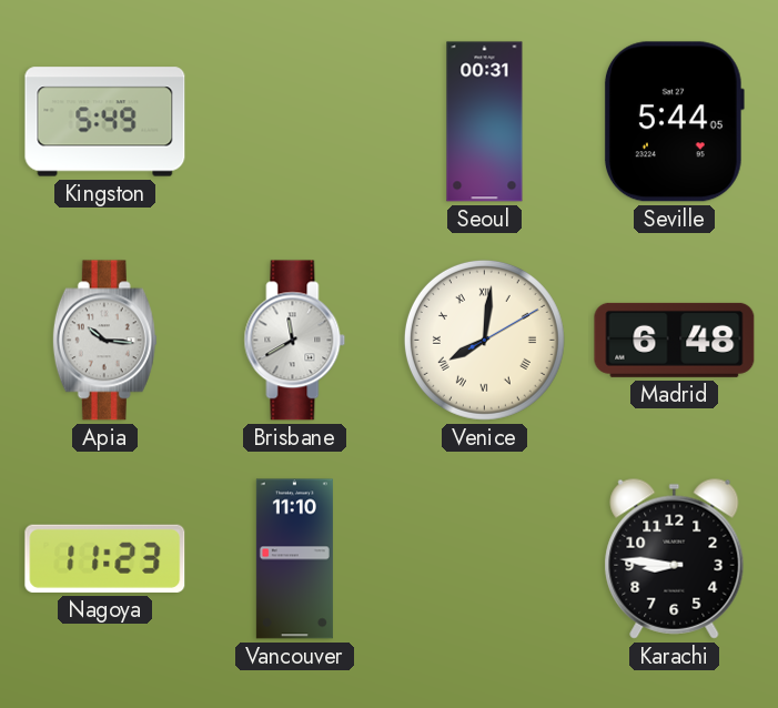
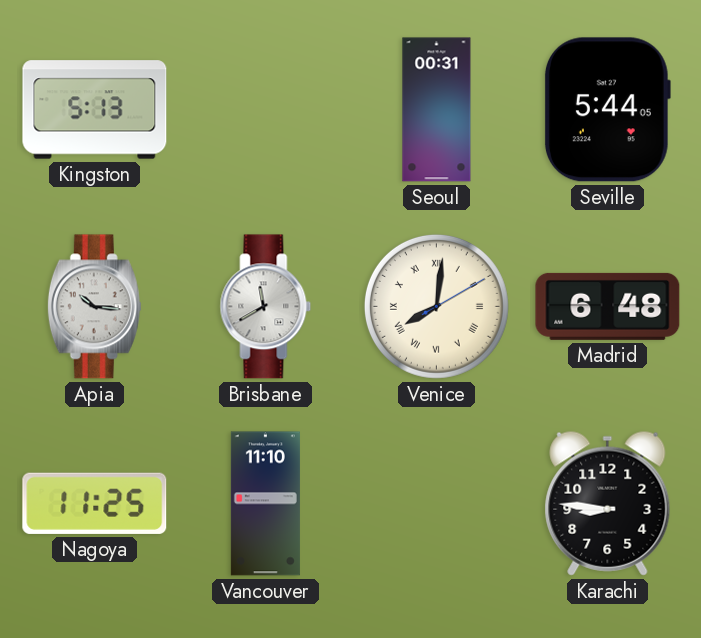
Kingston: 5:49 -> 5:13 (95, 110)
Nagoya: 11:23 -> 11:25 (95, 503)
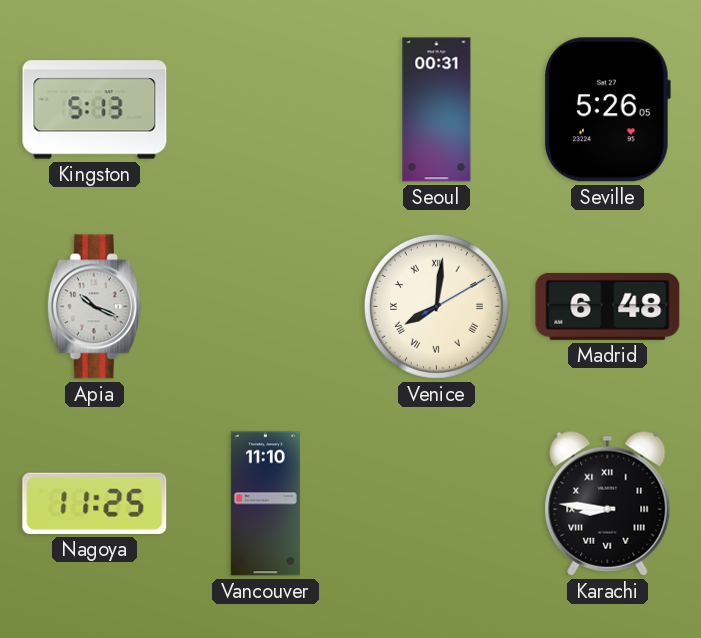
Seville: 5:44 -> 5:26 (607, 110)
Apia: 10:16 -> 10:19 (94, 307)
Brisbane: 11:40 -> none (266, 307)
Karachi numerals: Arabic -> Roman (608, 503)
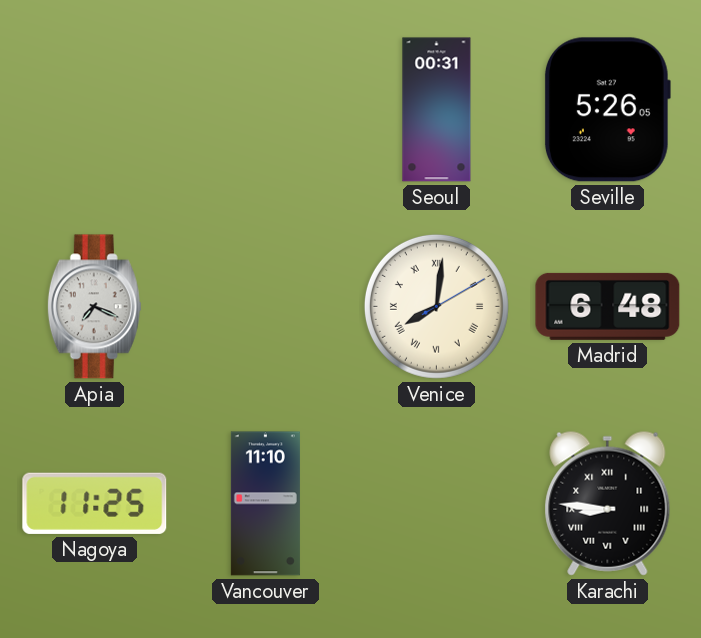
Kingston: 5:13 -> none (95, 110)
Apia: 10:19 -> 7:19 (94, 307)
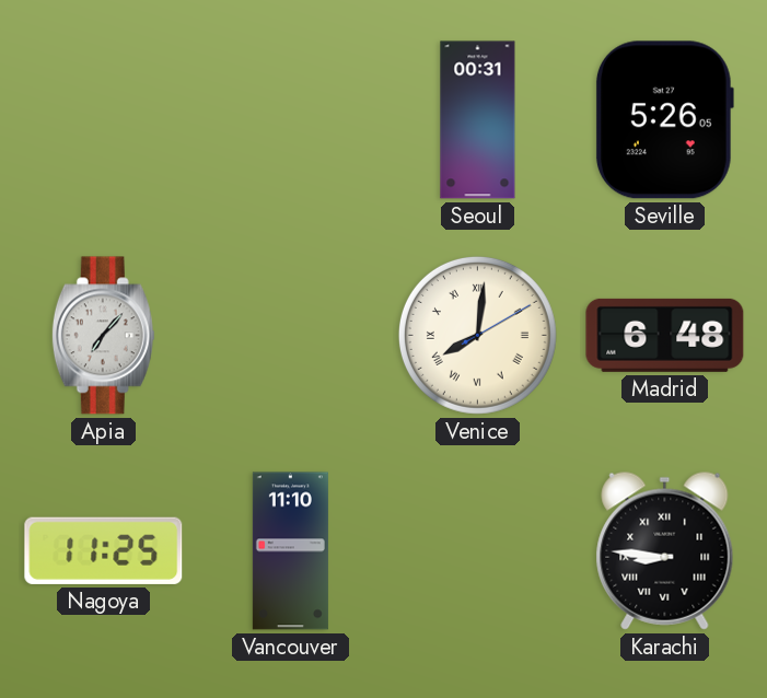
Apia: 7:19 -> 7:07 (103, 336)
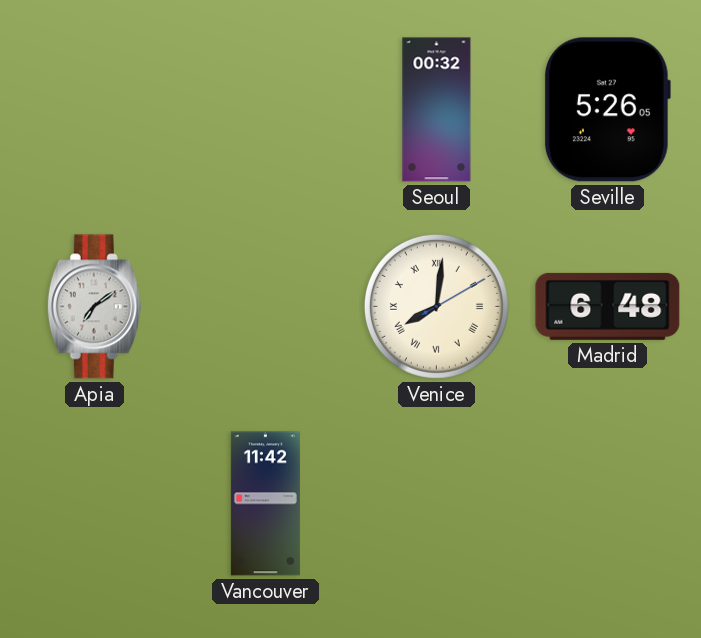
Seoul: 00:31 -> 00:32 (437, 110)
Apia: 7:07 -> 7:09 (94, 307)
Nagoya: 11:25 -> none (104, 550)
Vancouver: 11:10 -> 11:42 (265, 504)
Karachi: 8:46 -> none (665, 550)
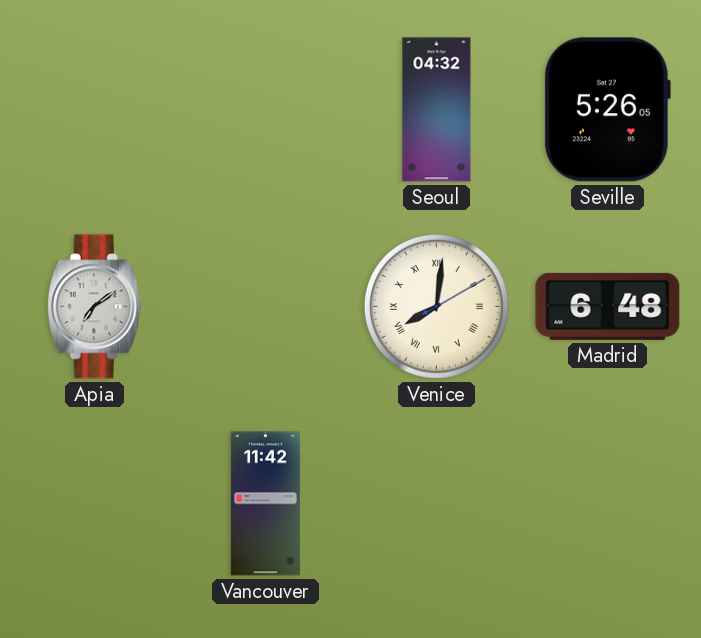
Seoul: 00:32 -> 04:32 (437, 110)
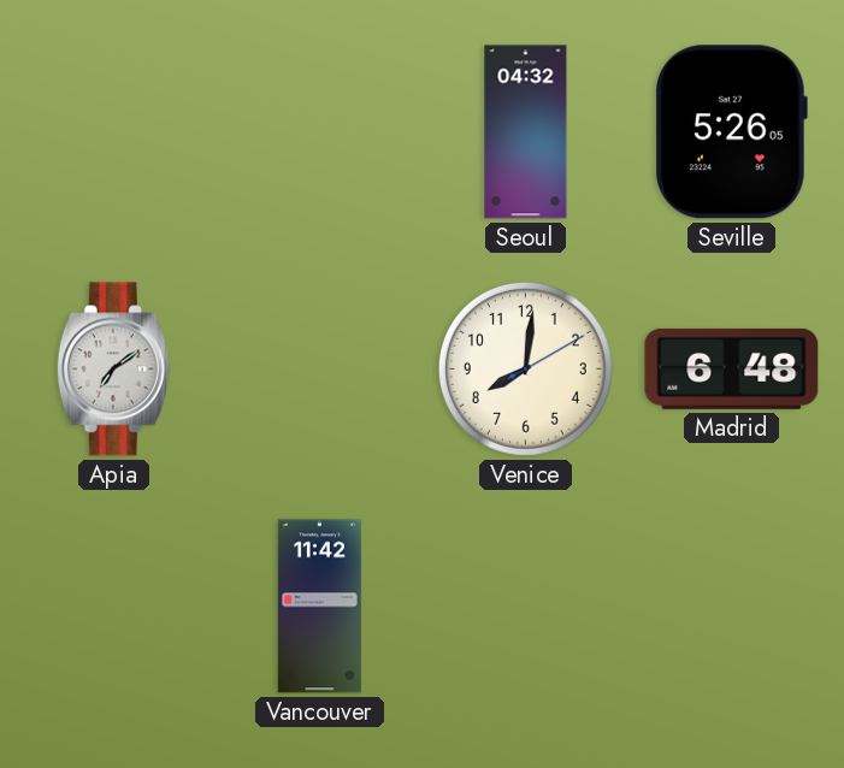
Venice numerals: Roman -> Arabic (525, 368)
